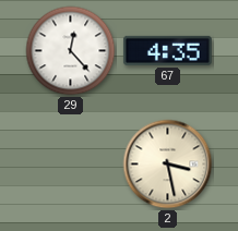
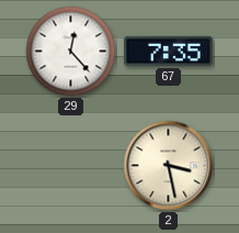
67: 4:35 -> 7:35 (168, 51)
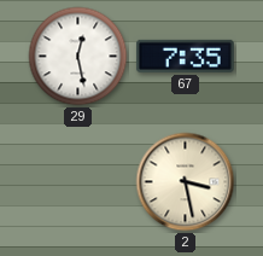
29: 12:23 -> 12:28 (78, 57)
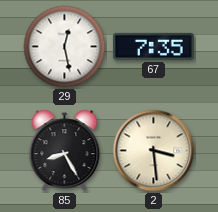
85: none -> 8:25 (65, 151)
2: 3:28 -> 3:29 (154, 151)
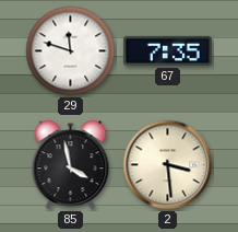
29: 12:28 -> 11:48 (71, 51)
85: 8:25 -> 3:58 (71, 165)
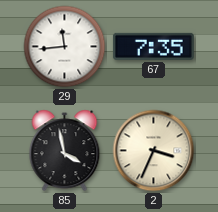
29: 11:48 -> 11:44 (65, 47)
2: 3:29 -> 3:34 (154, 151)
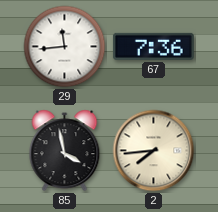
67: 7:35 -> 7:36 (153, 46)
2: 3:34 -> 7:44 (154, 151)
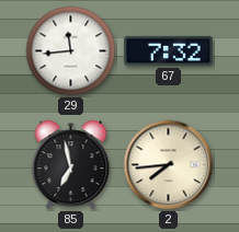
67: 7:36 -> 7:32 (168, 50)
85: 3:58 -> 6:58 (71, 165)
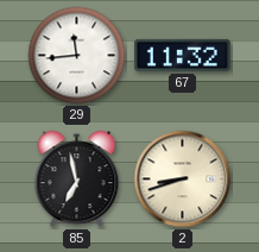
67: 7:32 -> 11:32 (182, 55)
2: 7:44 -> 8:42 (183, 179)
